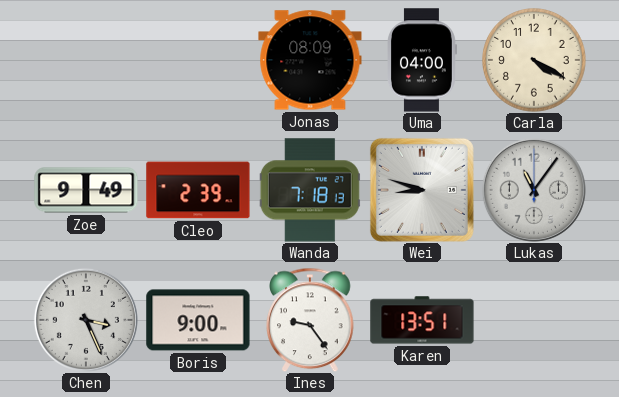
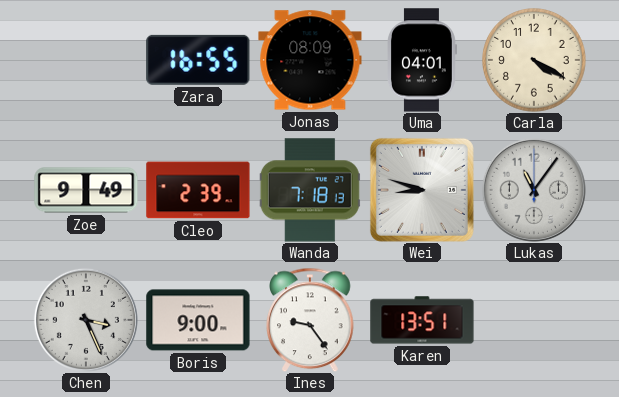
Zara: none -> 16:55 (198, 60)
Uma: 04:00 -> 04:01 (422, 60)
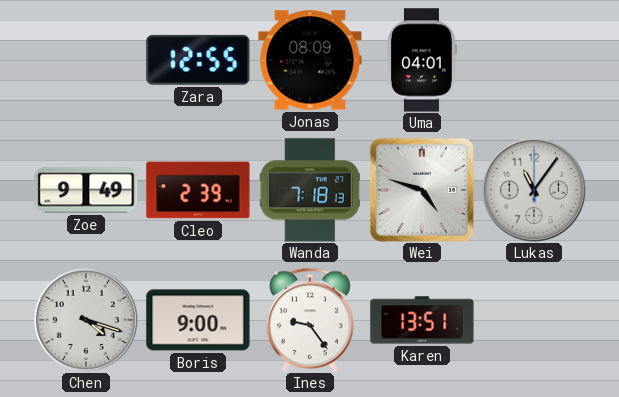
Zara: 16:55 -> 12:55 (198, 60)
Carla: 4:20 -> none (534, 60)
Wei: 8:48 -> 4:48 (422, 190)
Chen: 3:26 -> 4:18 (86, 320)
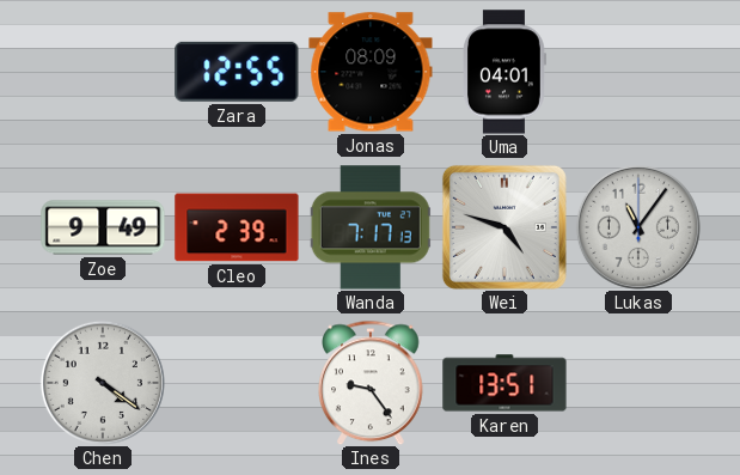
Wanda: 7:18 -> 7:17 (371, 227)
Chen: 4:18 -> 4:21 (103, 383)
Boris: 9:00 -> none (198, 320)
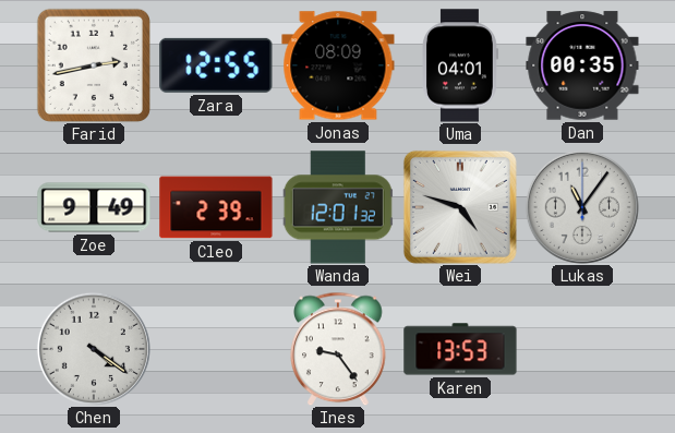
Farid: none -> 2:43 (94, 65)
Dan: none -> 00:35 (582, 65)
Wanda: 7:17 -> 12:01 (338, 207)
Karen: 13:51 -> 13:53 (460, 349)
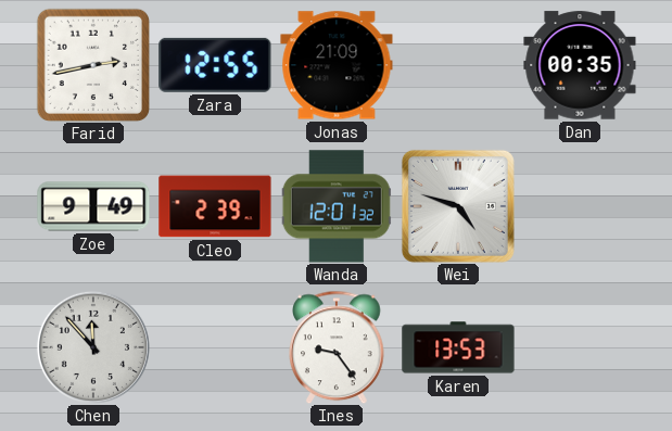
Jonas: 08:09 -> 21:09 (337, 65)
Uma: 04:01 -> none (460, 65)
Lukas: 11:06 -> none (582, 207)
Chen: 4:21 -> 11:53 (93, 347)
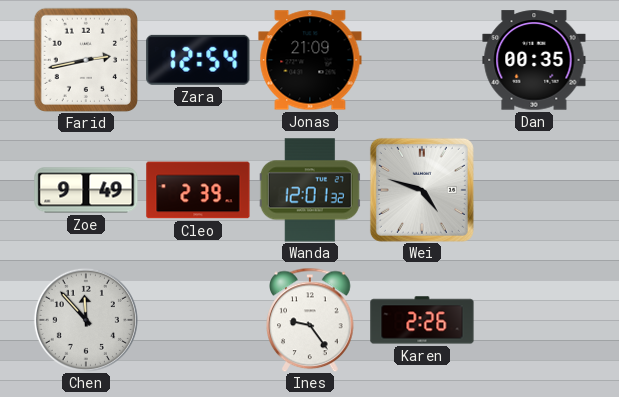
Zara: 12:55 -> 12:54 (198, 60)
Karen: 13:53 -> 2:26 (422, 320)
